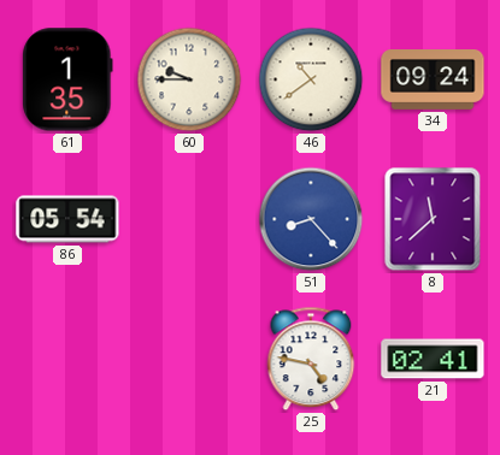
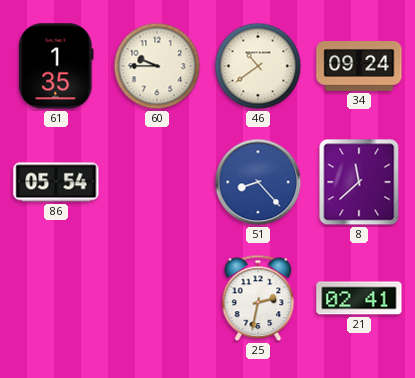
25: 4:47 -> 2:32 (258, 298)
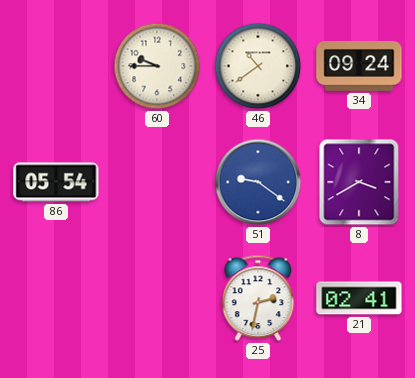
61: 1:35 -> none (56, 66)
51: 8:23 -> 9:21 (258, 182)
8: 11:38 -> 3:40 (359, 182)
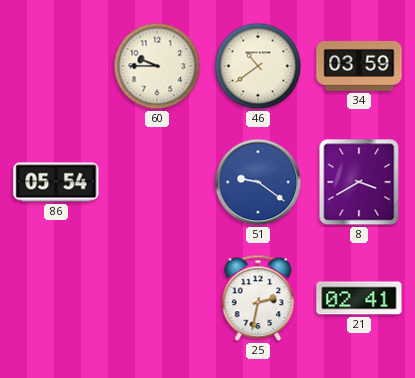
34: 09:24 -> 03:59 (359, 67)
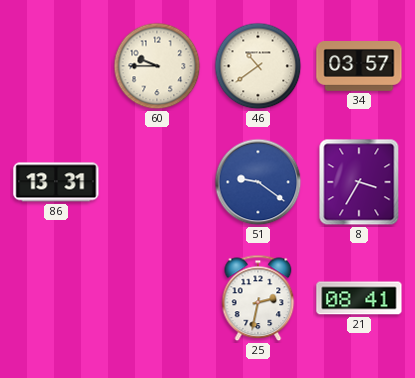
34: 03:59 -> 03:57 (359, 67)
86: 05:54 -> 13:31 (56, 182)
8: 3:40 -> 3:35 (359, 182)
21: 02:41 -> 08:41 (359, 298)
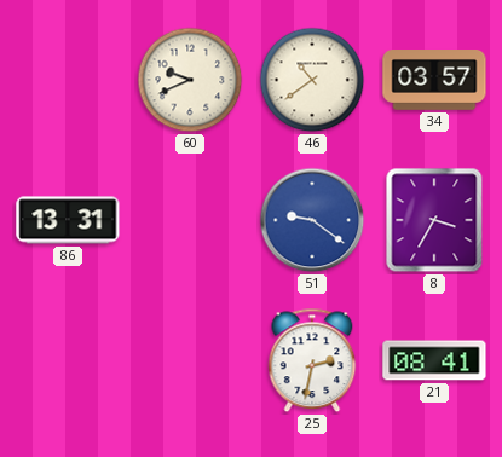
60: 9:45 -> 9:41 (190, 80)
